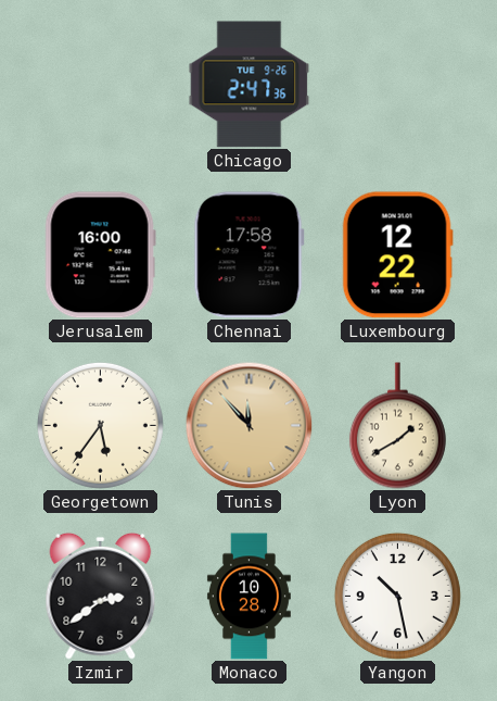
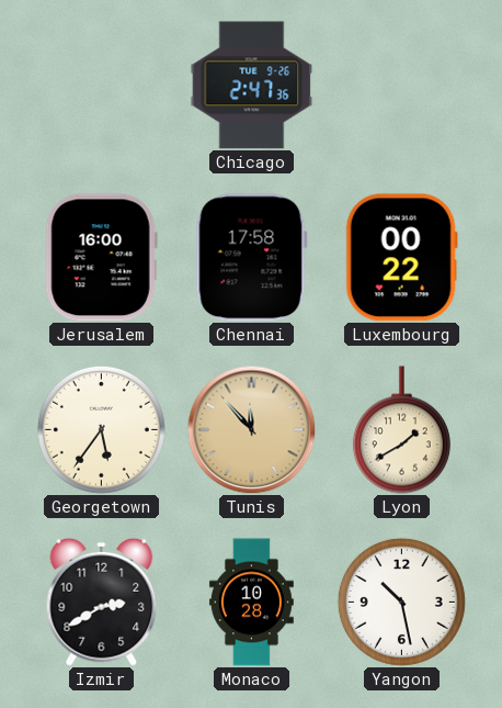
Luxembourg: 12:22 -> 00:22 (401, 258)
Izmir: 2:39 -> 2:40 (102, 602)
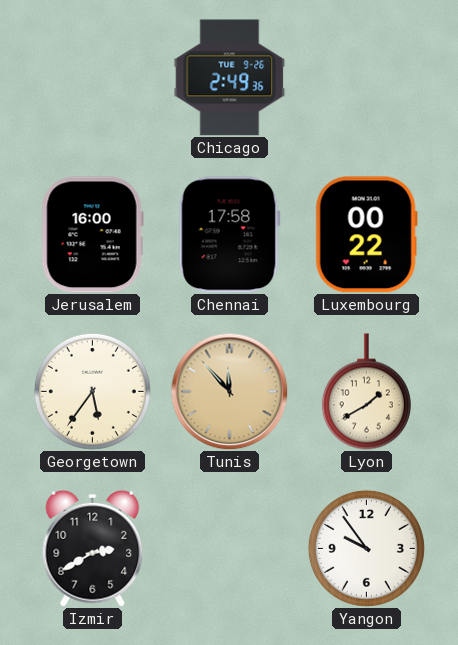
Chicago: 2:47 -> 2:49 (230, 78)
Monaco: 10:28 -> none (251, 603)
Yangon: 10:28 -> 9:54 (366, 548)
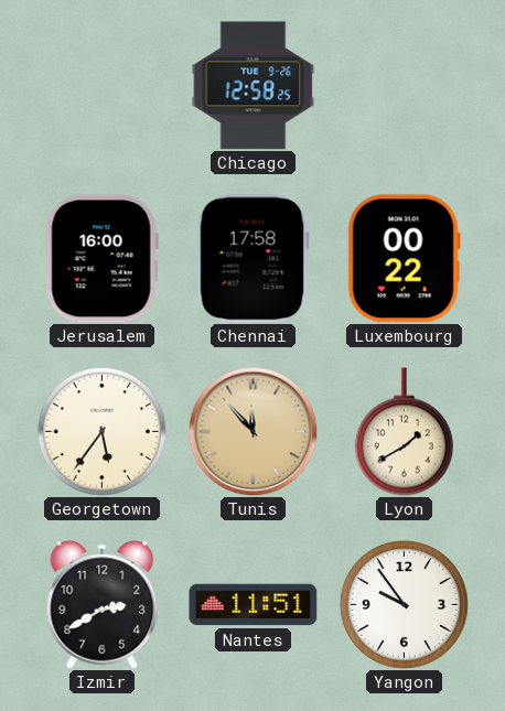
Chicago: 2:49 -> 12:58 (254, 86)
Nantes: none -> 11:51 (254, 605)
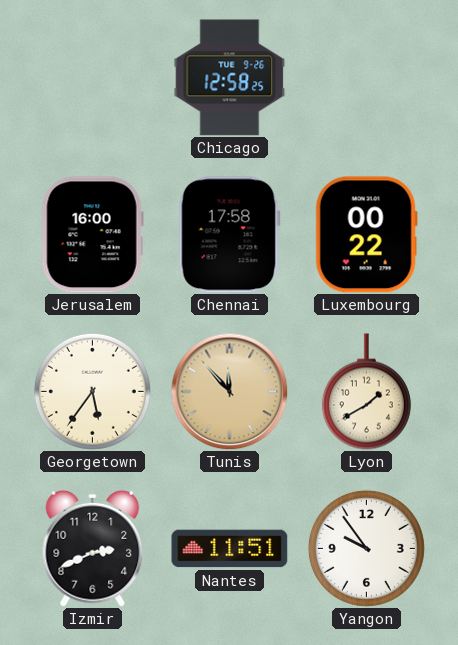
Izmir: 2:40 -> 2:41 (93, 548)
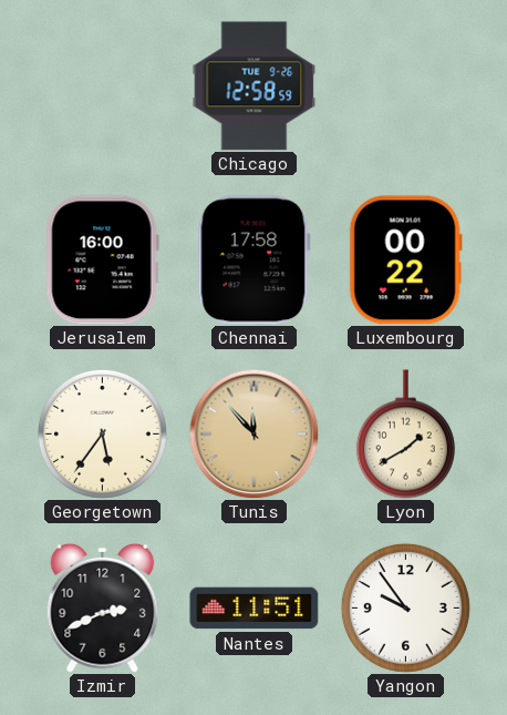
Chicago: 12:58:25 -> 12:58:59 (255, 86)
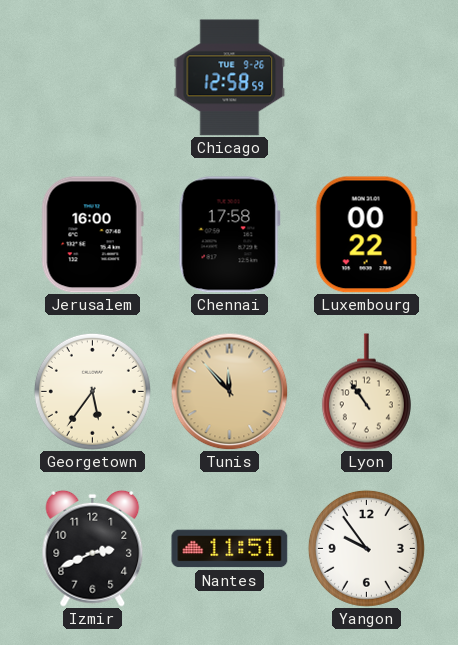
Lyon: 1:40 -> 10:54 (366, 392)
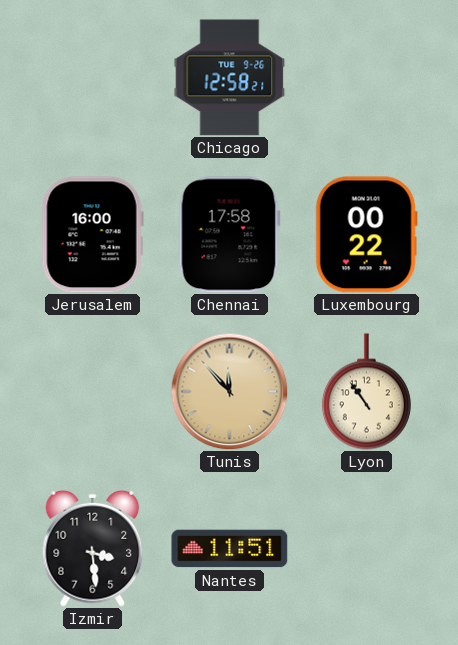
Chicago: 12:58:59 -> 12:58:21 (230, 78)
Georgetown: 5:36 -> none (92, 391)
Izmir: 2:41 -> 3:29 (93, 548)
Yangon: 9:54 -> none (366, 548)
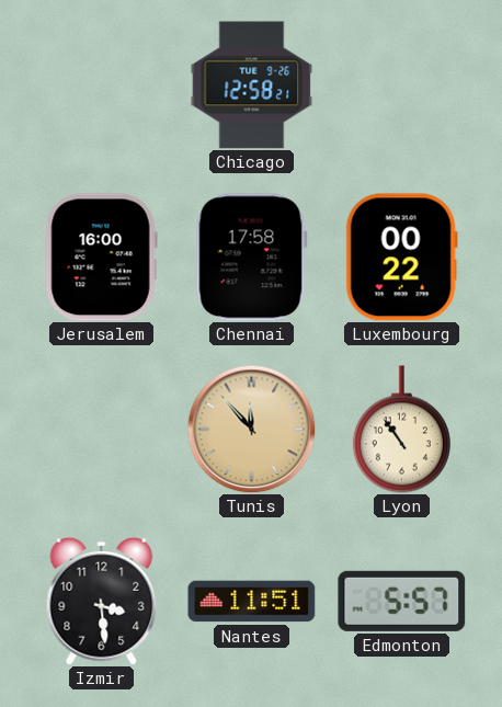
Edmonton: none -> 5:57 (402, 601)
